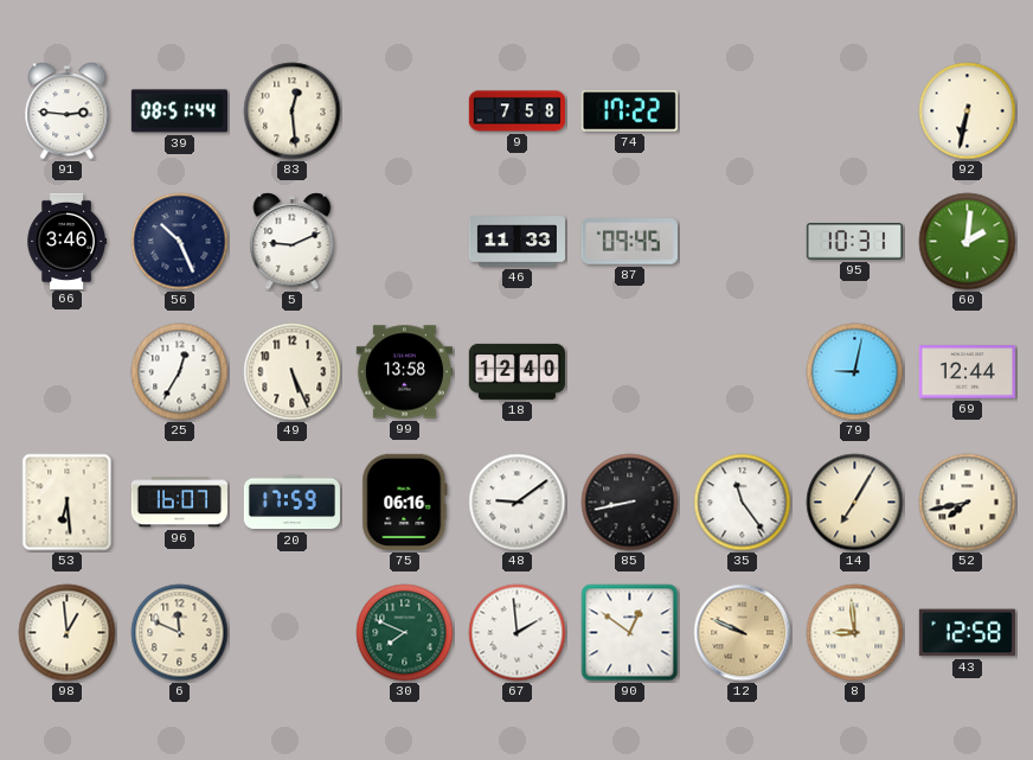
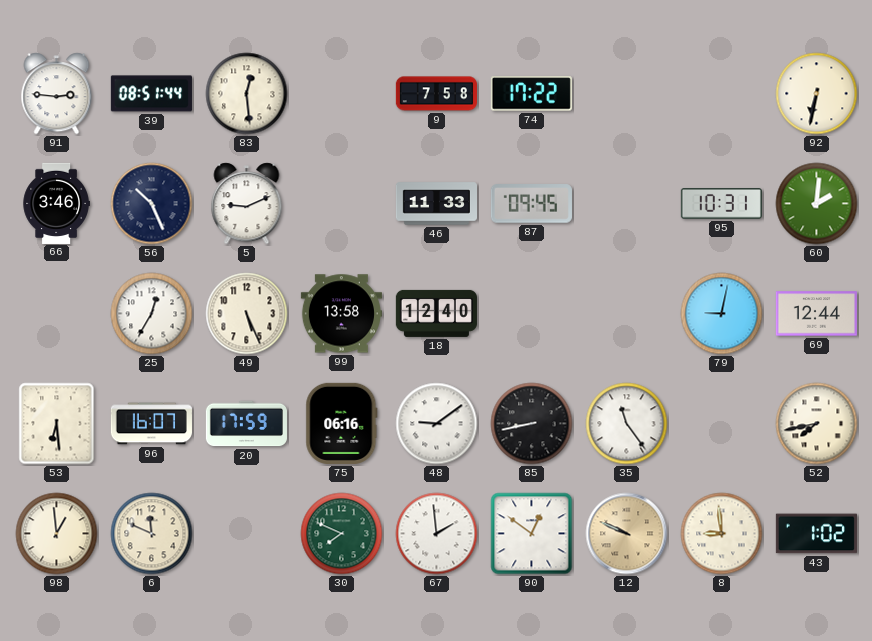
14: 7:05 -> none (855, 503)
43: 12:58 -> 1:02 (816, 534)
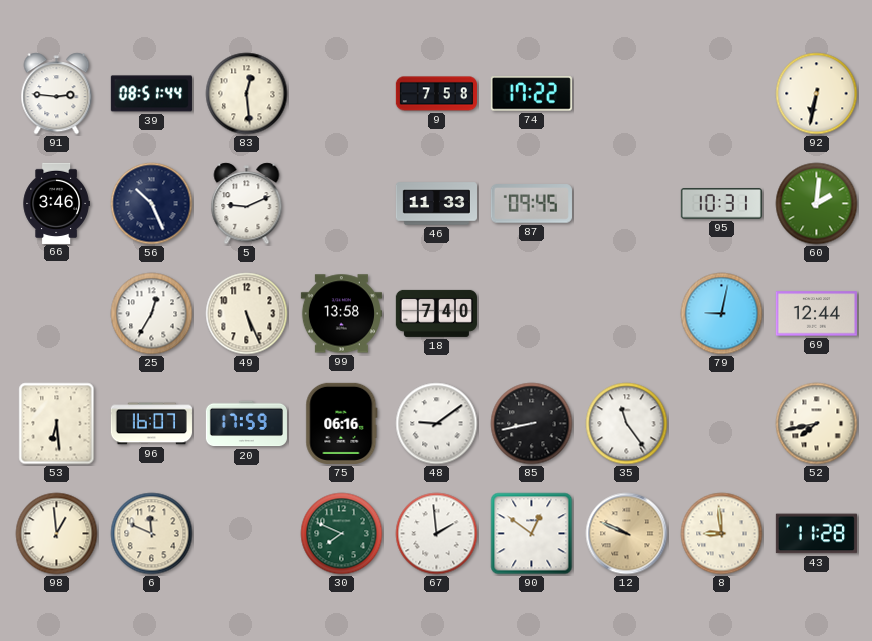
18: 12:40 -> 7:40 (436, 313)
43: 1:02 -> 11:28 (816, 534)
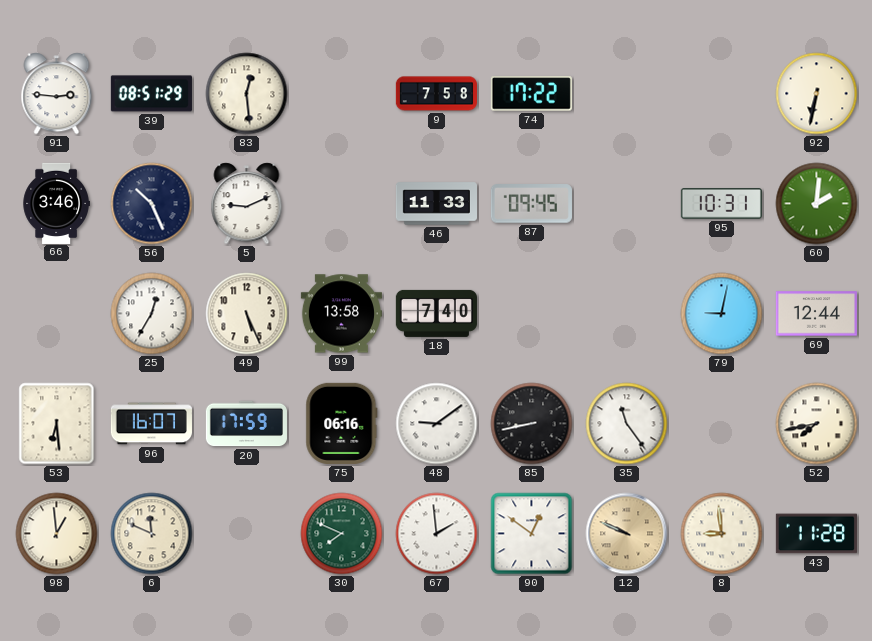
39: 08:51:44 -> 08:51:29 (151, 94)
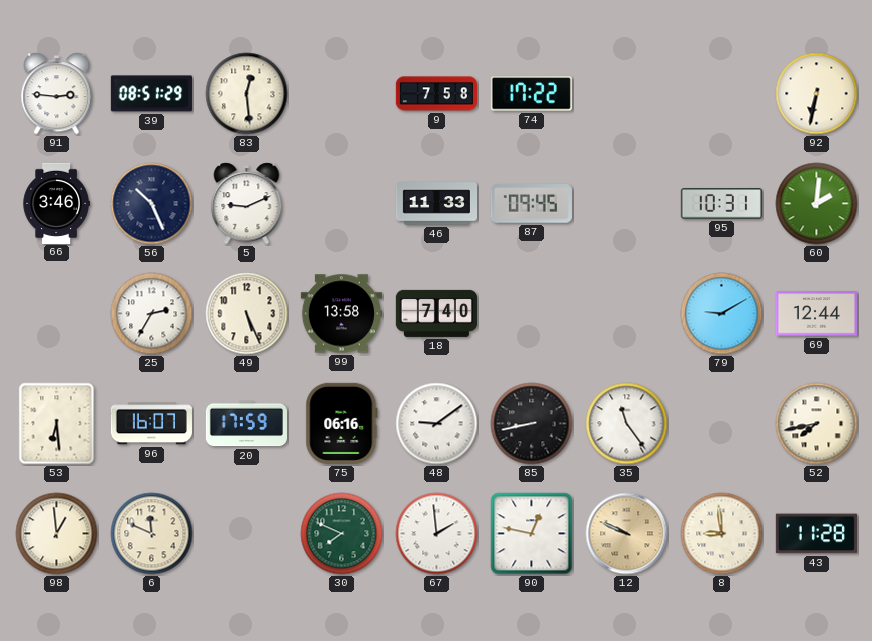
25: 12:35 -> 2:35 (152, 314)
79: 9:02 -> 9:10 (722, 314)
90: 12:51 -> 12:47 (532, 534)
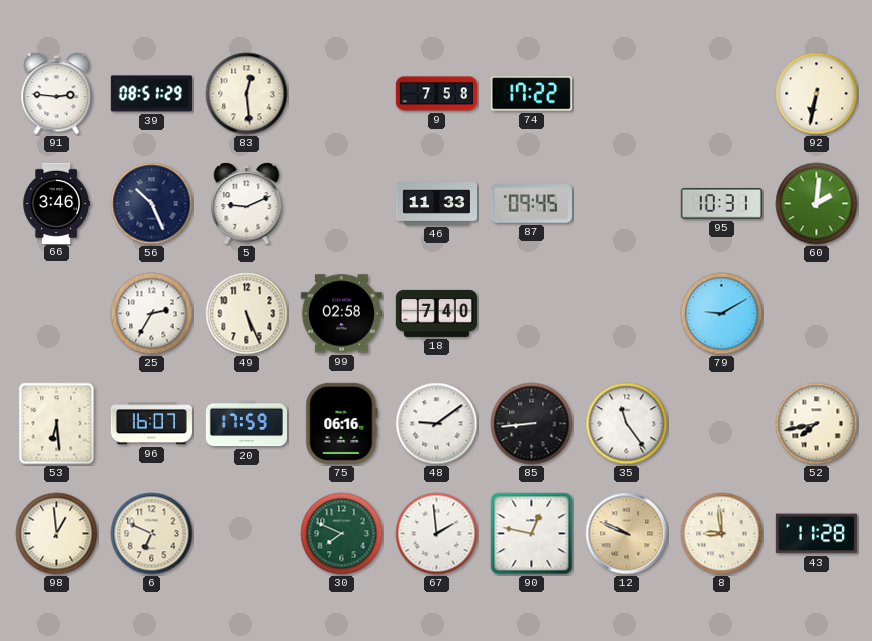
99: 13:58 -> 02:58 (341, 314)
69: 12:44 -> none (816, 314)
85: 8:43 -> 8:44 (532, 424)
6: 11:49 -> 6:49 (152, 534)
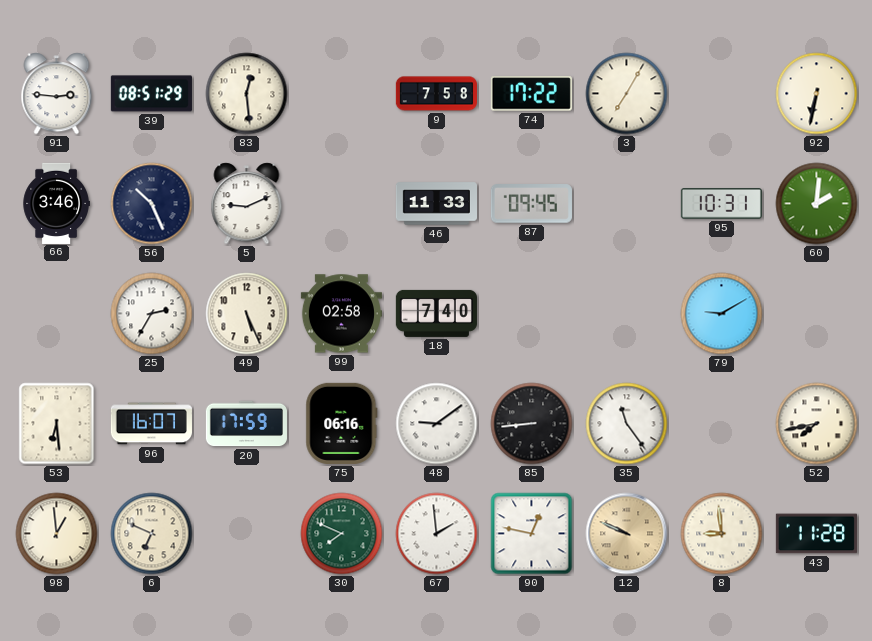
3: none -> 7:05 (627, 94)
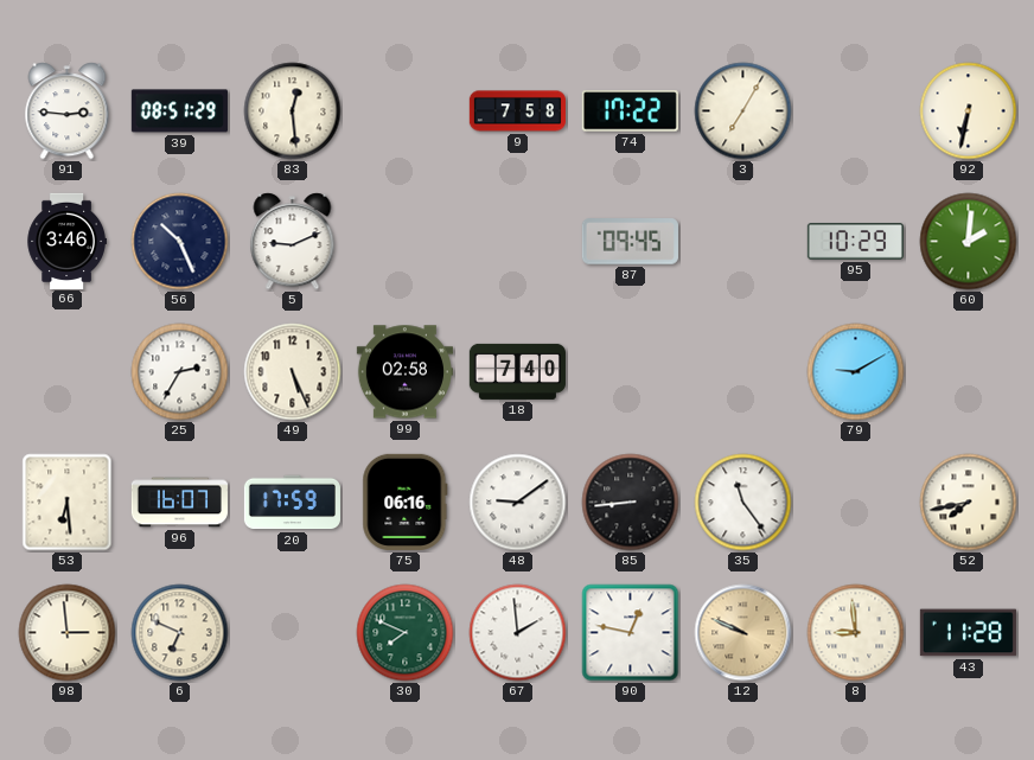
46: 11:33 -> none (436, 204)
95: 10:31 -> 10:29 (855, 242)
98: 12:59 -> 2:59 (68, 633)
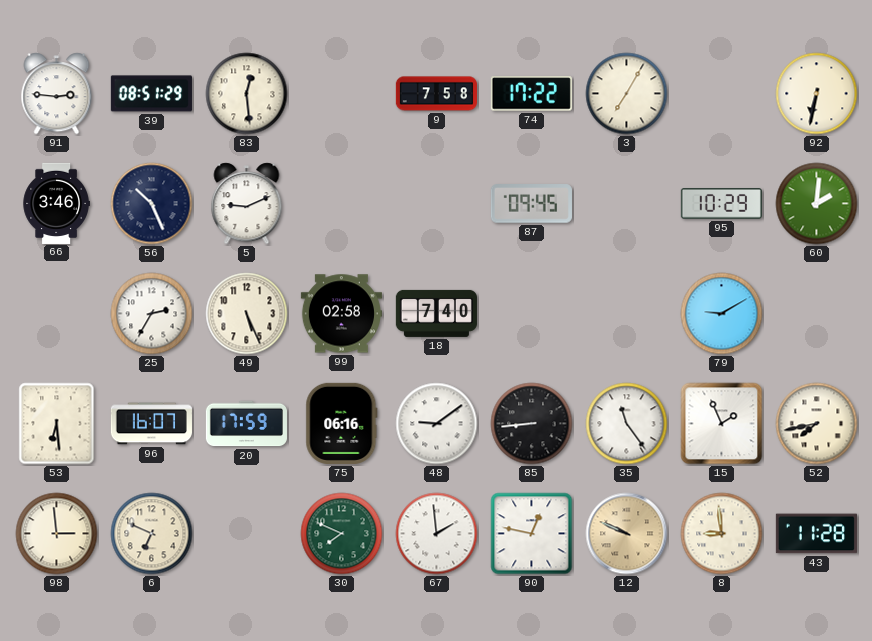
15: none -> 1:56 (722, 424)
